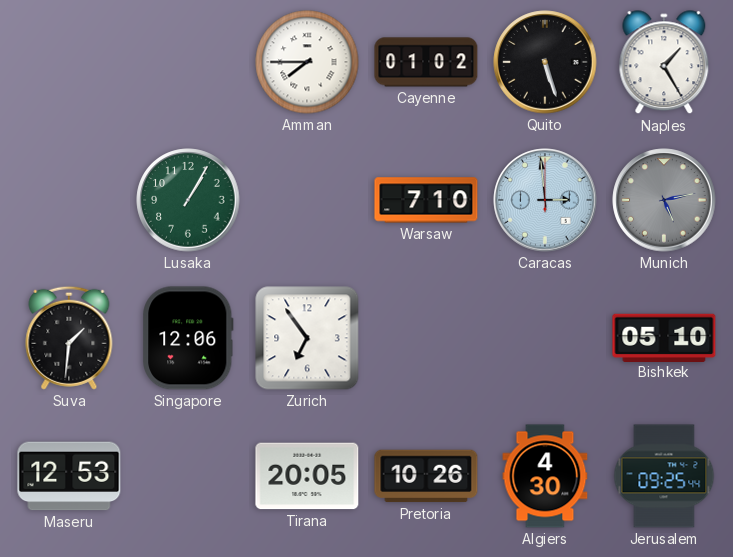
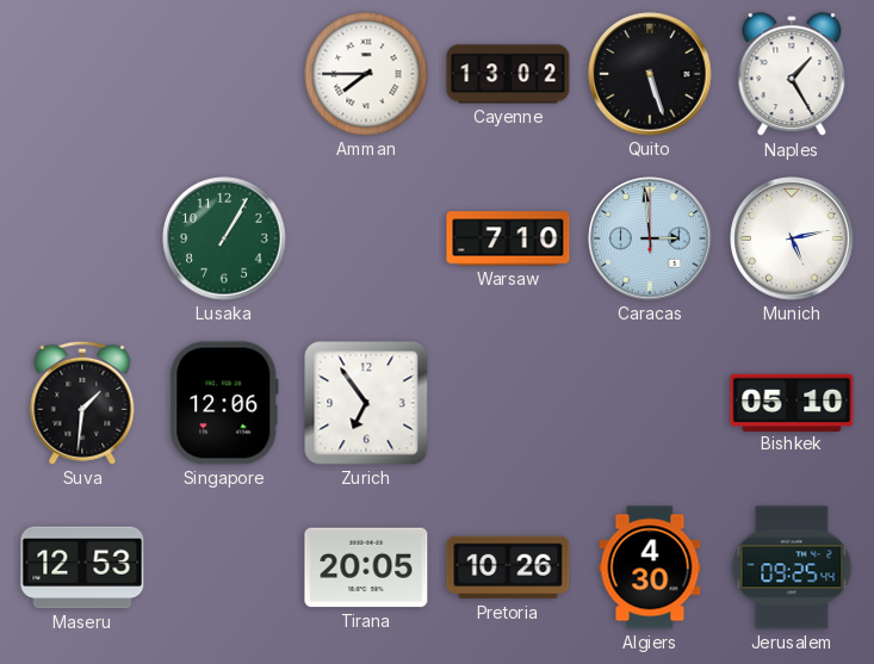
Cayenne: 01:02 -> 13:02 (508, 74)
Munich dial: grey -> white (792, 238)
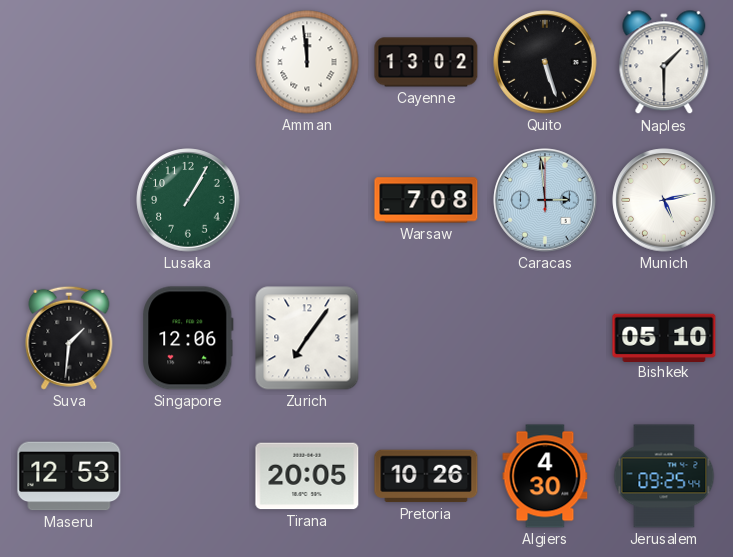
Amman: 7:45 -> 11:59 (307, 62)
Naples: 1:25 -> 1:30 (664, 63)
Warsaw: 7:10 -> 7:08 (426, 200)
Zurich: 6:54 -> 7:06 (307, 338)
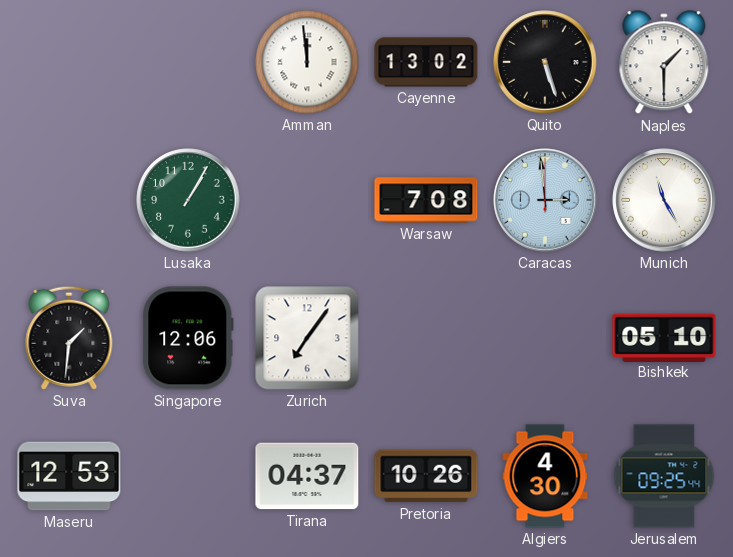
Munich: 5:13 -> 11:25 (664, 200)
Tirana: 20:05 -> 04:37 (307, 476)
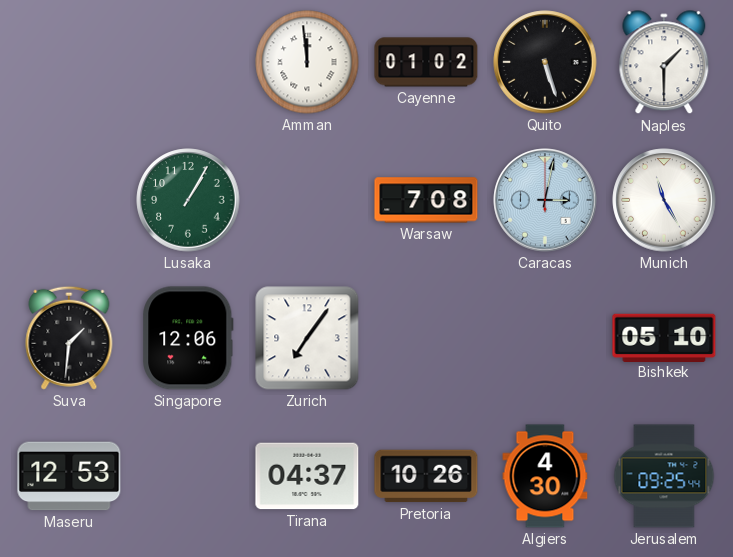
Cayenne: 13:02 -> 01:02 (426, 62)
Caracas: 2:59 -> 3:02 (545, 200)
